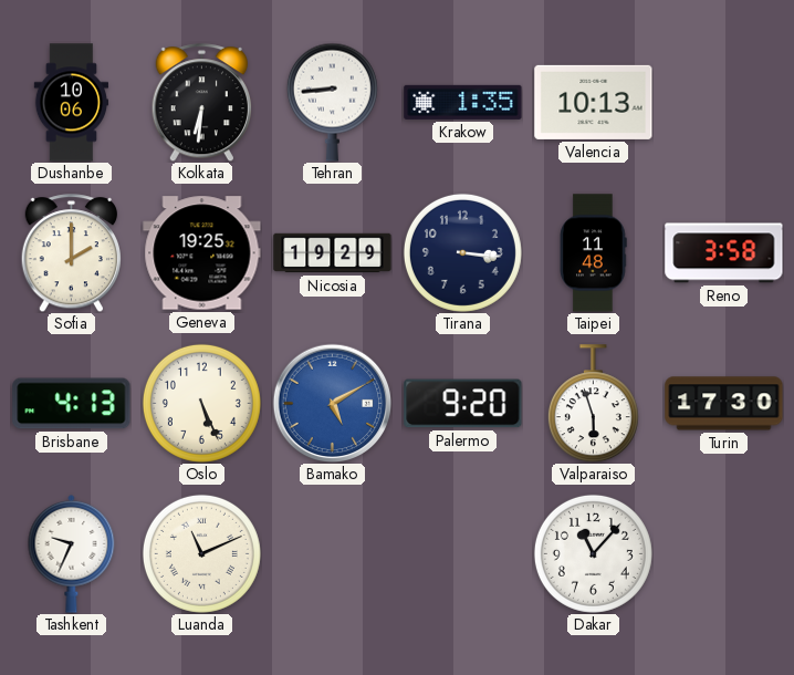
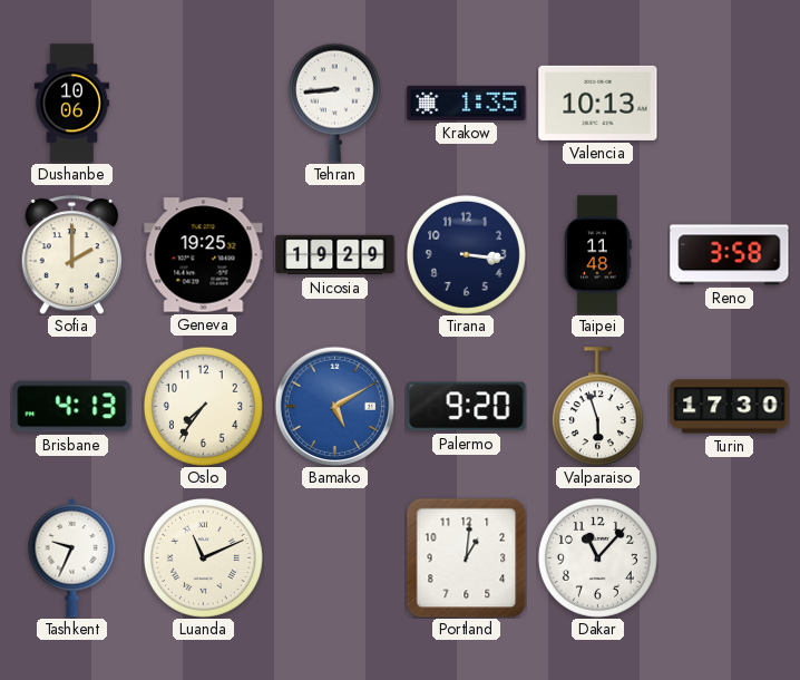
Kolkata: 6:31 -> none (201, 103)
Oslo: 5:26 -> 7:36 (203, 406)
Portland: none -> 1:01 (466, 557)
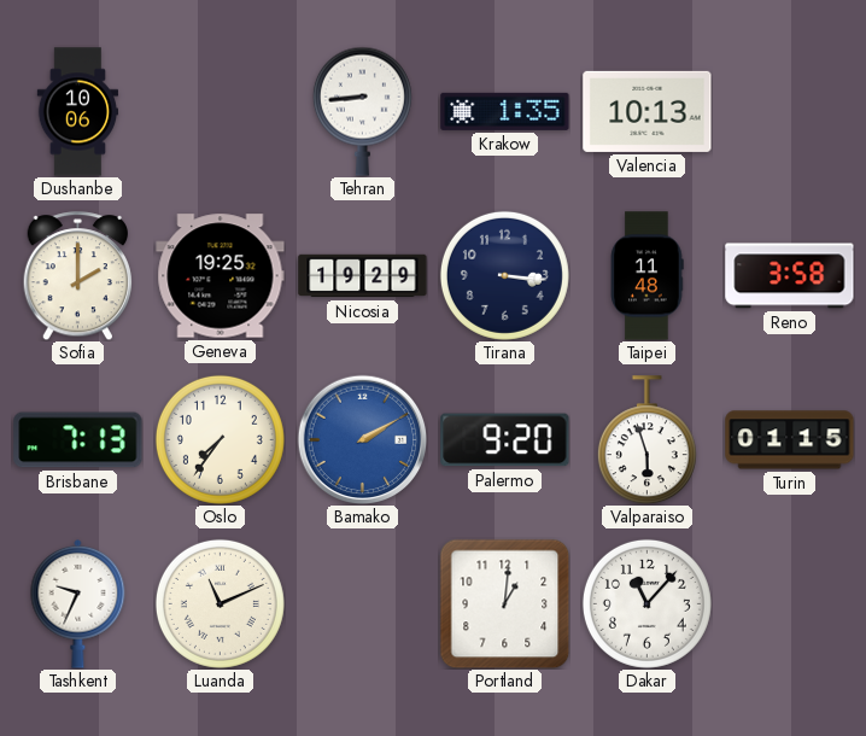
Brisbane: 4:13 -> 7:13 (78, 440)
Bamako: 5:10 -> 2:10 (362, 439)
Turin: 17:30 -> 01:15 (790, 440)
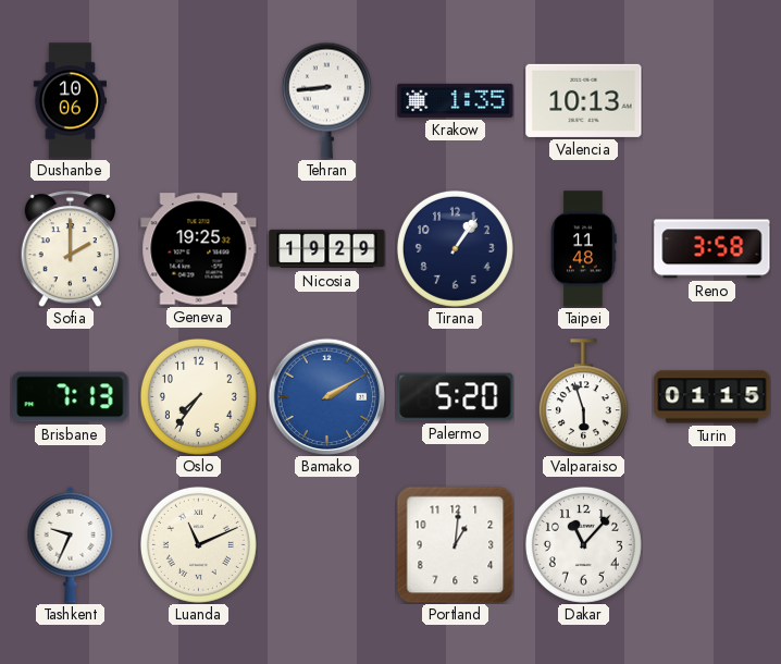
Tirana: 3:16 -> 1:06 (455, 248)
Palermo: 9:20 -> 5:20 (456, 397)
